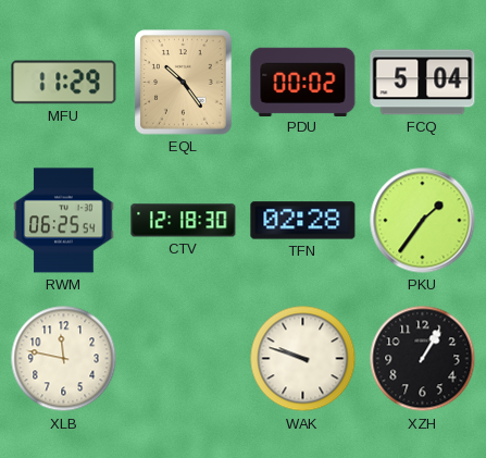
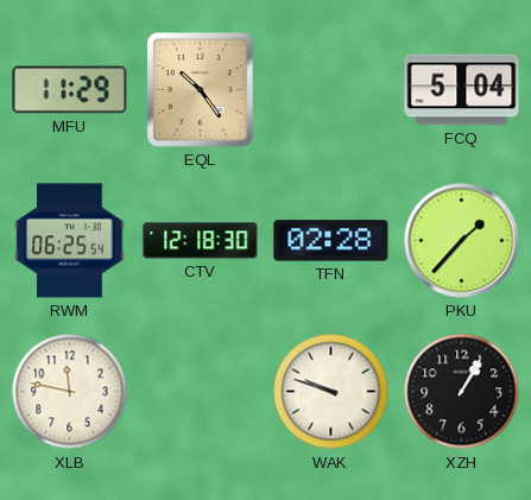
PDU: 00:02 -> none (303, 82)
PKU: 1:36 -> 1:37 (462, 241)
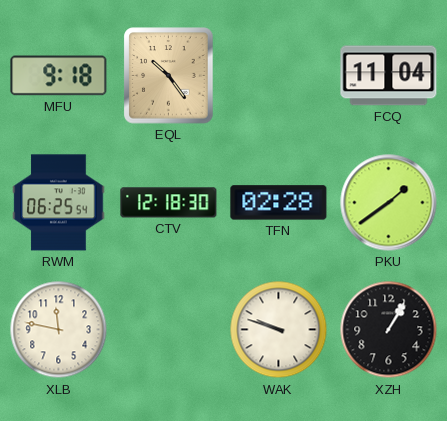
MFU: 11:29 -> 9:18 (59, 76)
FCQ: 5:04 -> 11:04 (389, 76)
PKU: 1:37 -> 1:39 (389, 203)
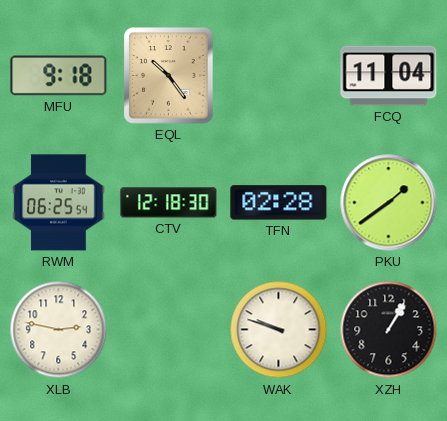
XLB: 11:47 -> 2:47 (59, 330)
